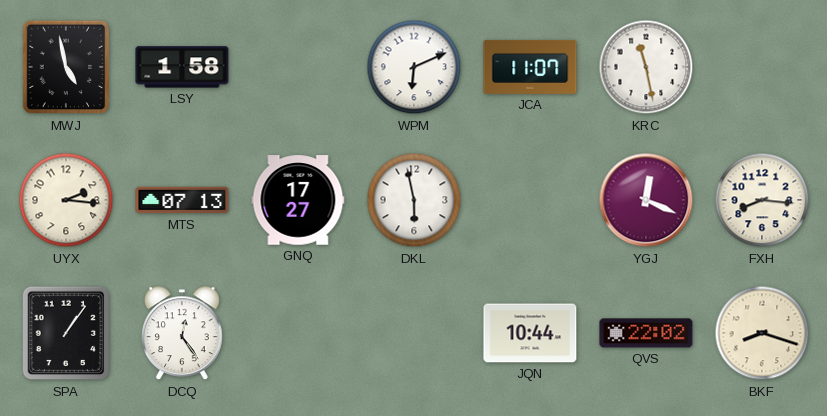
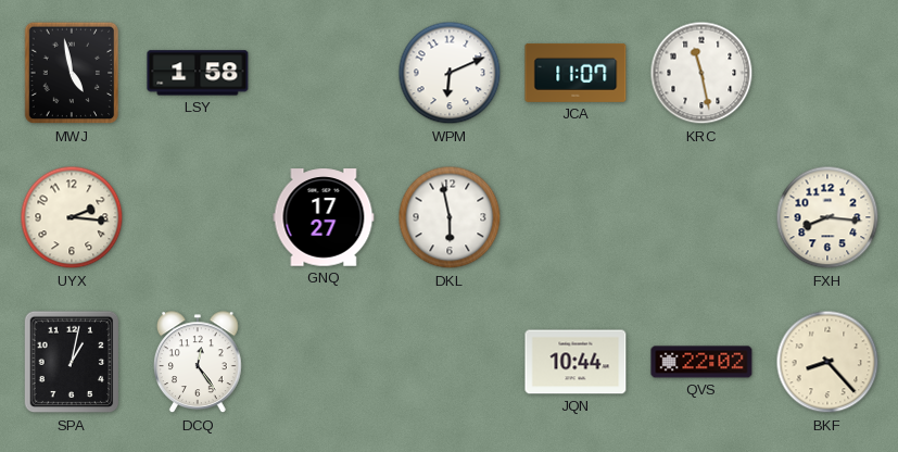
MTS: 07:13 -> none (182, 200)
YGJ: 12:19 -> none (646, 200)
SPA: 1:06 -> 1:02 (72, 362)
BKF: 8:18 -> 8:23 (827, 362)
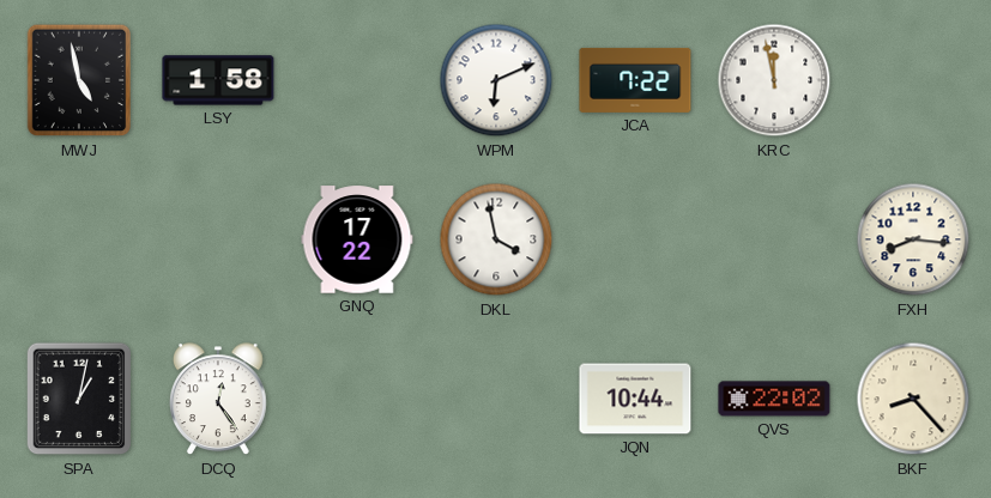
JCA: 11:07 -> 7:22 (635, 80)
KRC: 11:28 -> 11:58 (774, 80)
UYX: 2:16 -> none (72, 217)
GNQ: 17:27 -> 17:22 (357, 239)
DKL: 5:58 -> 3:58 (496, 239)
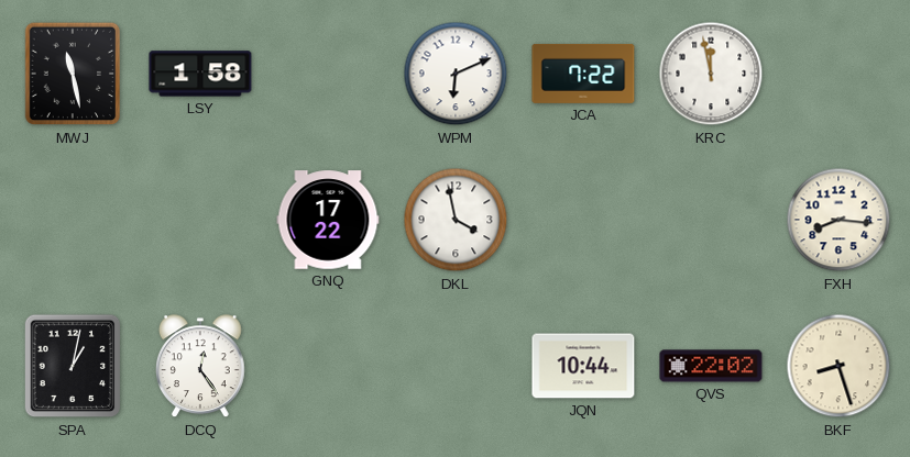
MWJ: 4:58 -> 11:28 (73, 74)
BKF: 8:23 -> 8:27 (838, 366)
